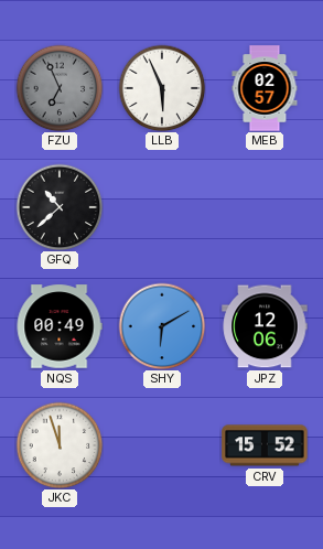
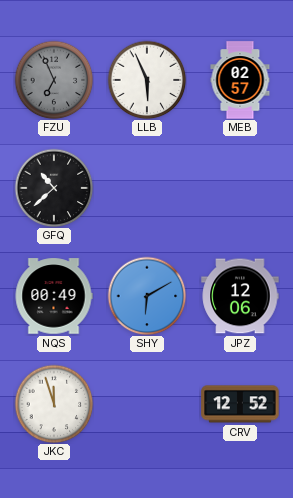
CRV: 15:52 -> 12:52 (240, 404)
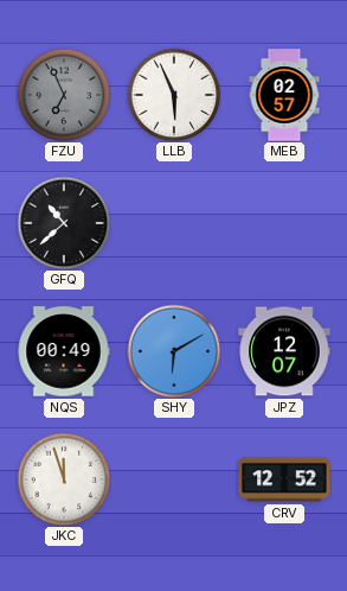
JPZ: 12:06 -> 12:07 (284, 351)
